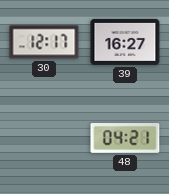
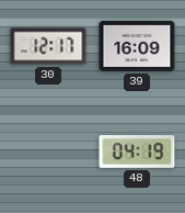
39: 16:27 -> 16:09 (137, 46)
48: 04:21 -> 04:19 (137, 153)
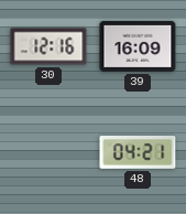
30: 12:17 -> 12:16 (48, 46)
48: 04:19 -> 04:21 (138, 153)
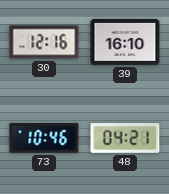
39: 16:09 -> 16:10 (125, 42)
73: none -> 10:46 (44, 138)
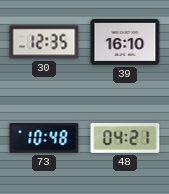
30: 12:16 -> 12:35 (44, 42)
73: 10:46 -> 10:48 (44, 138)
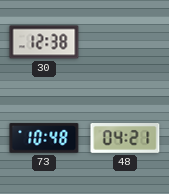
30: 12:35 -> 12:38 (44, 42)
39: 16:10 -> none (125, 42)
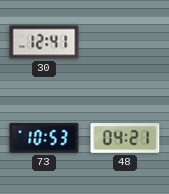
30: 12:38 -> 12:41 (44, 42)
73: 10:48 -> 10:53 (44, 138)
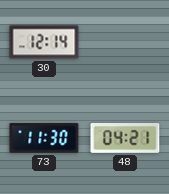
30: 12:41 -> 12:14 (44, 42)
73: 10:53 -> 11:30 (44, 138)
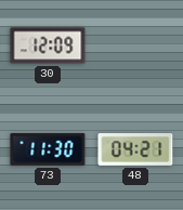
30: 12:14 -> 12:09 (48, 45)
